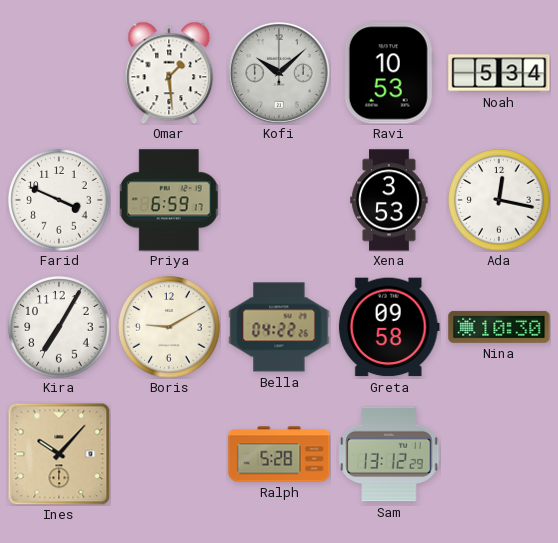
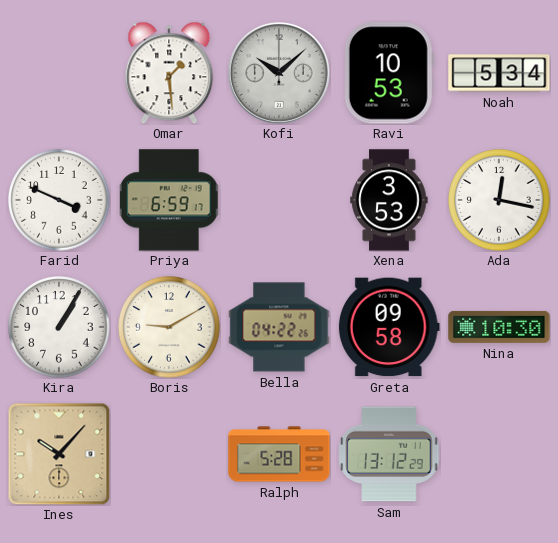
Kira: 7:05 -> 1:05 (59, 327)
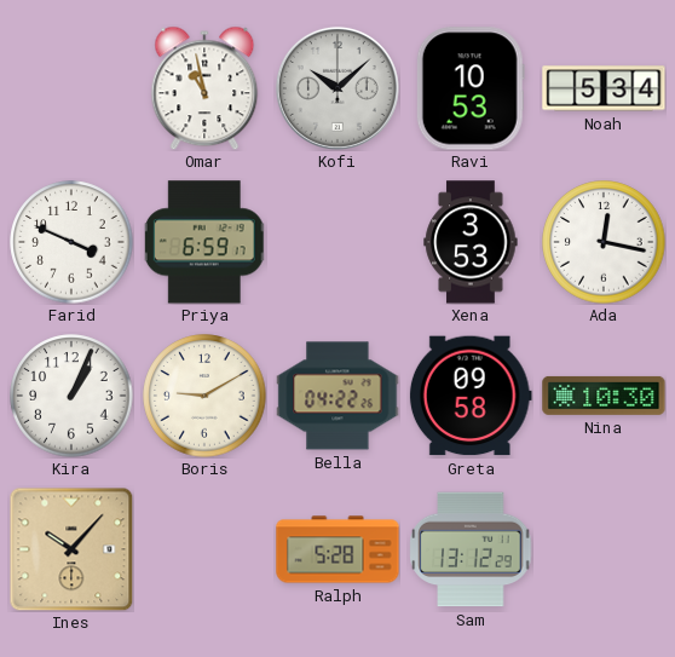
Omar: 1:29 -> 10:58 (204, 88)
Kira: 1:05 -> 1:04 (71, 396)
